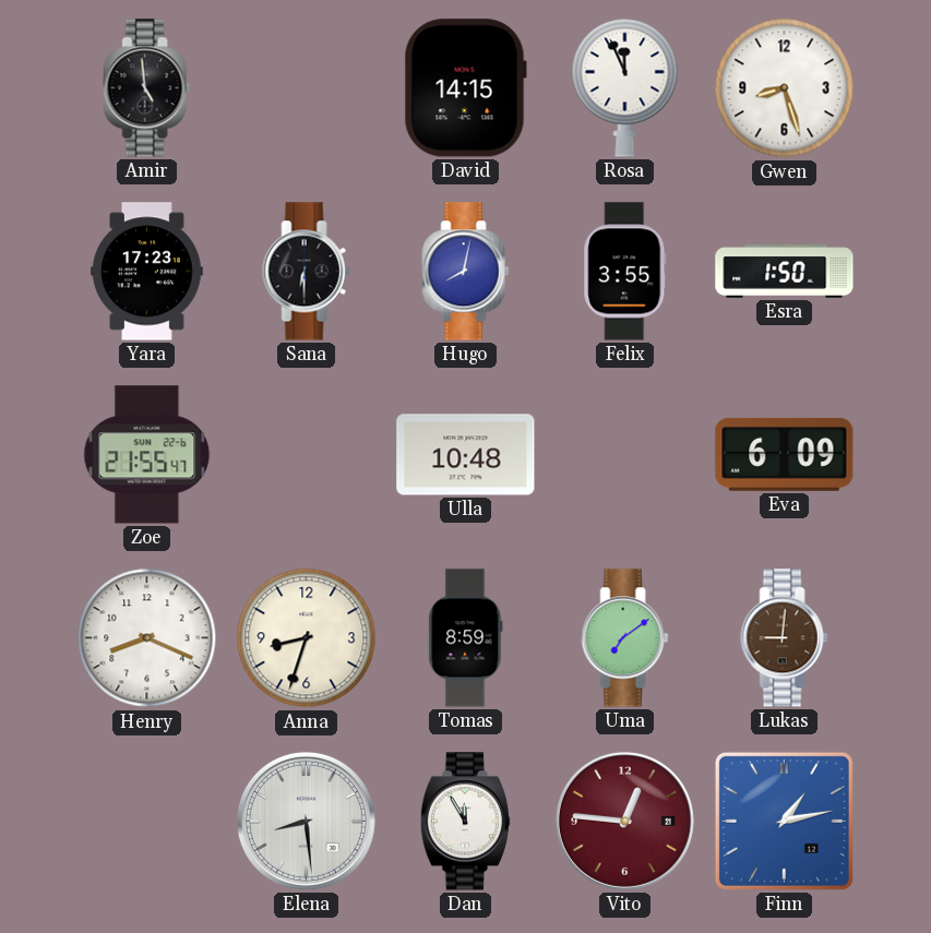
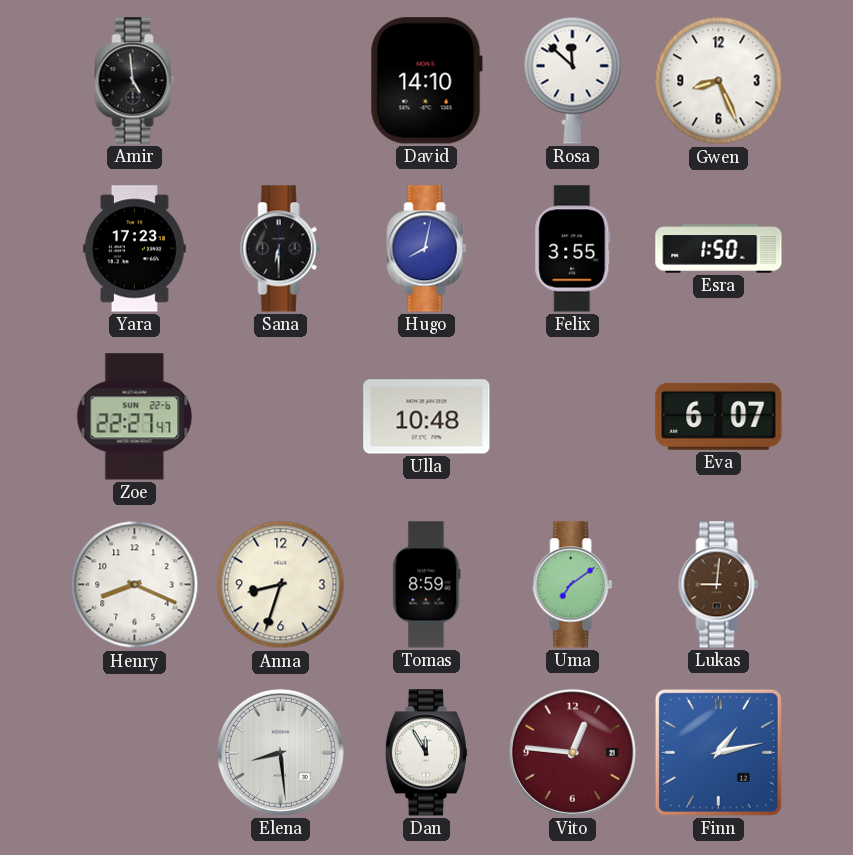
David: 14:15 -> 14:10 (426, 81)
Rosa: 11:56 -> 11:52 (573, 80)
Gwen: 8:27 -> 8:26 (719, 81)
Zoe: 21:55 -> 22:27 (135, 417)
Eva: 6:09 -> 6:07 (719, 416)
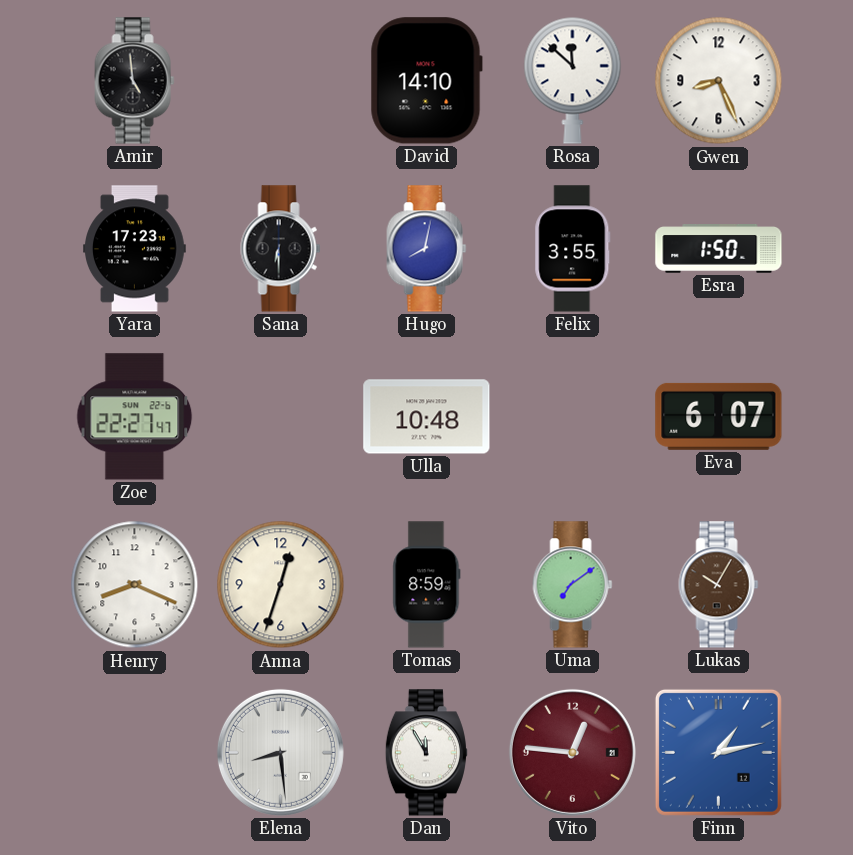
Anna: 8:33 -> 12:33 (281, 585)
Lukas: 9:01 -> 10:05 (719, 585)
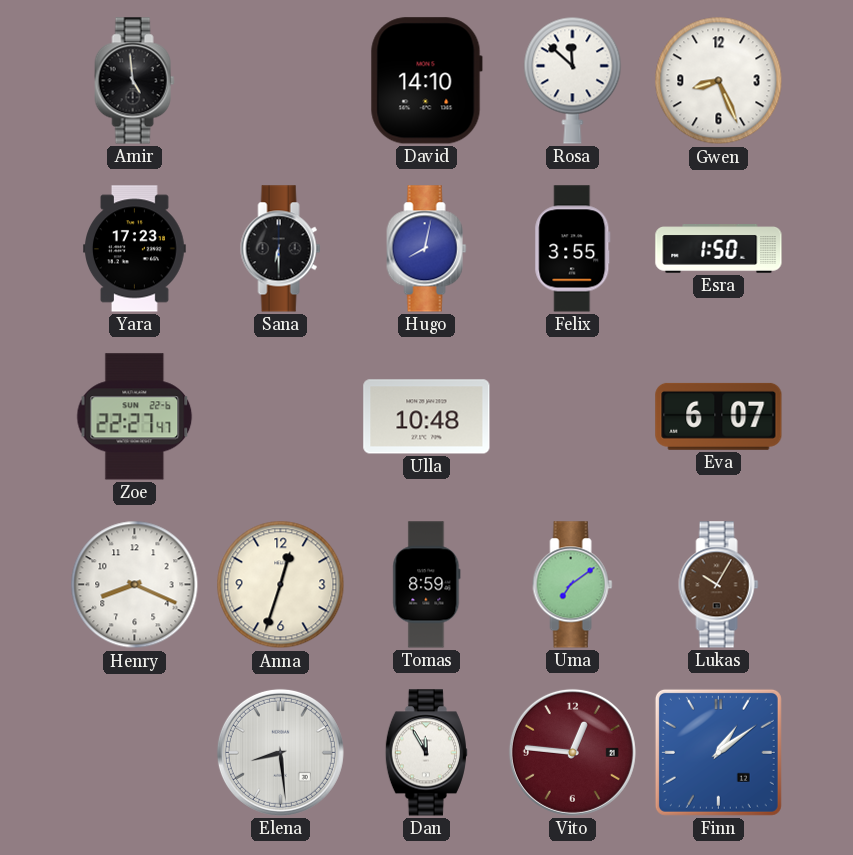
Finn: 1:13 -> 1:09 (718, 752)
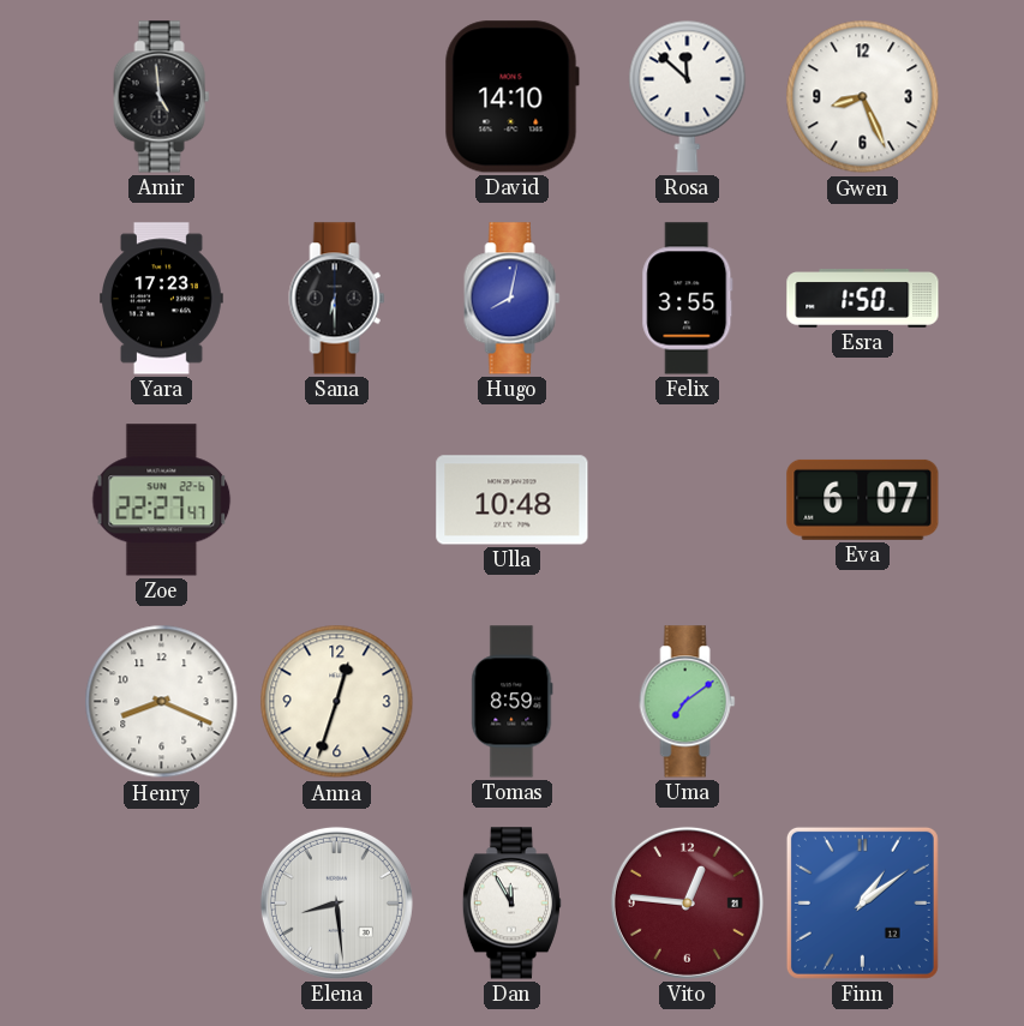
Lukas: 10:05 -> none (719, 585)
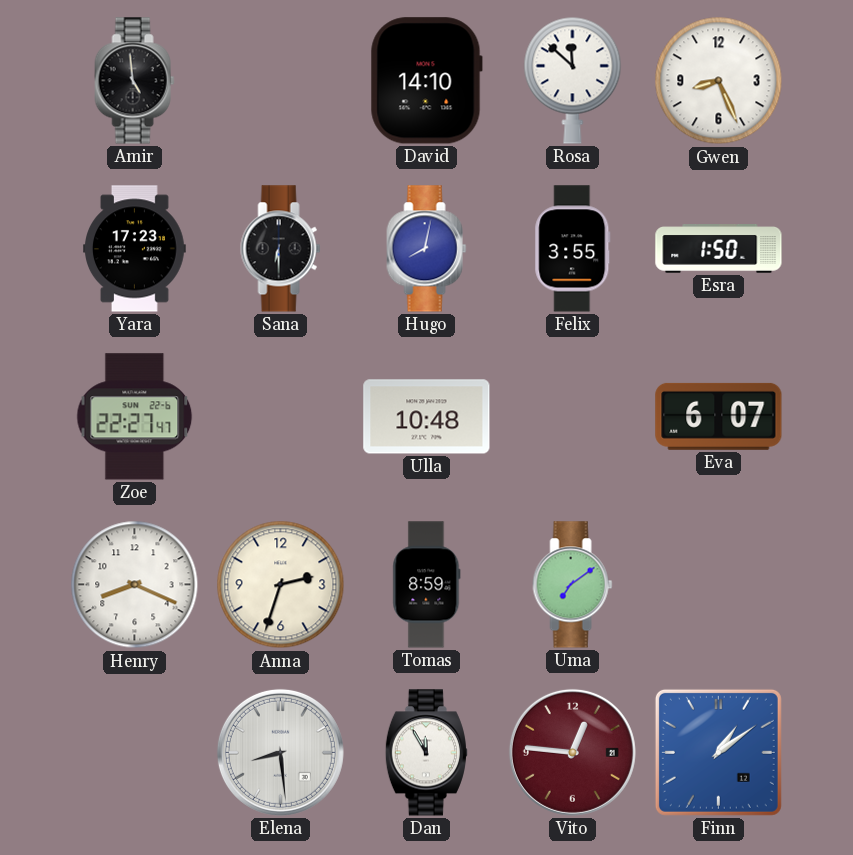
Anna: 12:33 -> 2:33 (281, 585)
